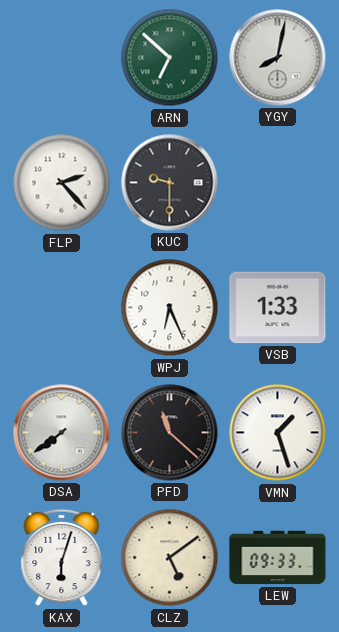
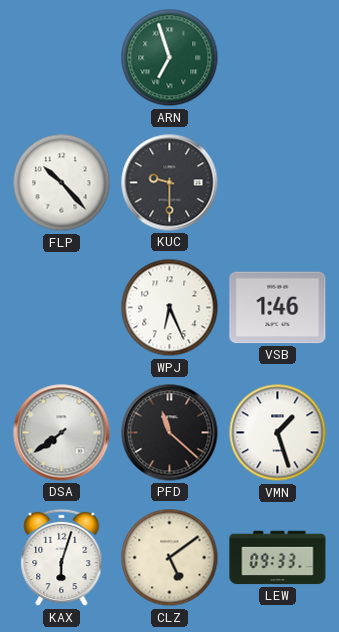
ARN: 6:52 -> 6:57 (170, 58)
YGY: 8:02 -> none (278, 58)
FLP: 2:23 -> 10:23 (62, 183)
VSB: 1:33 -> 1:46 (278, 308)
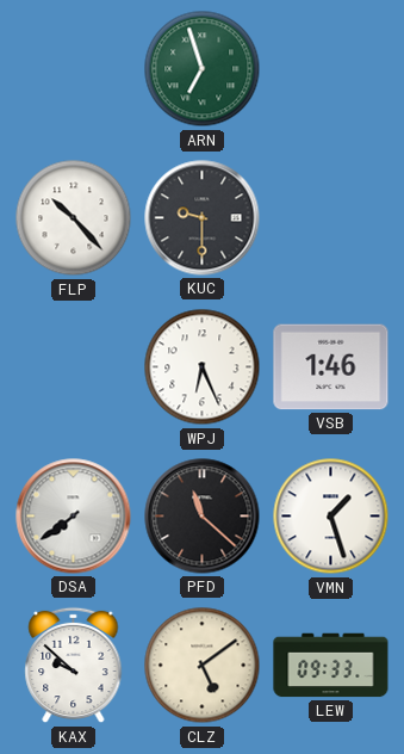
KAX: 6:03 -> 9:52 (74, 666)
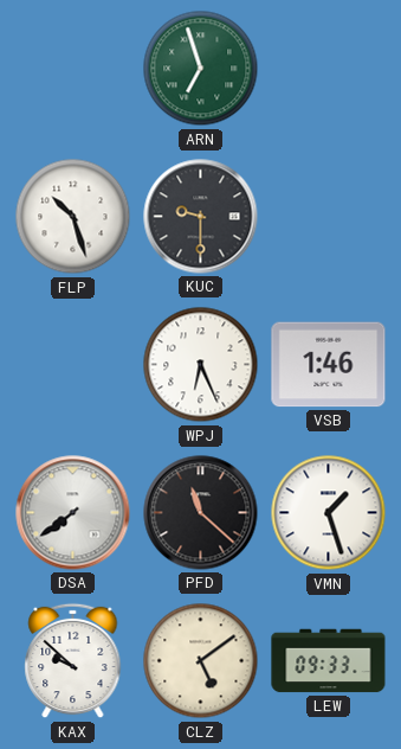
FLP: 10:23 -> 10:27 (73, 217)
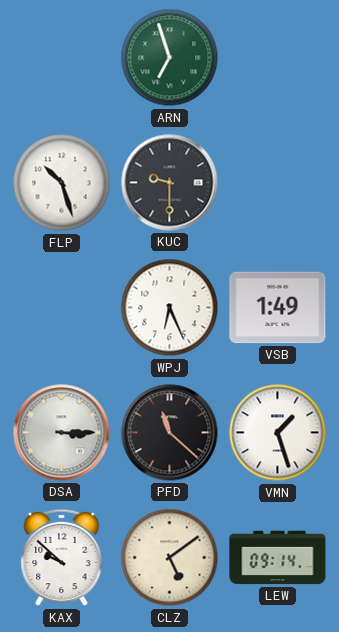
VSB: 1:46 -> 1:49 (278, 308)
DSA: 7:39 -> 3:15 (62, 433)
LEW: 09:33 -> 09:14 (278, 558)
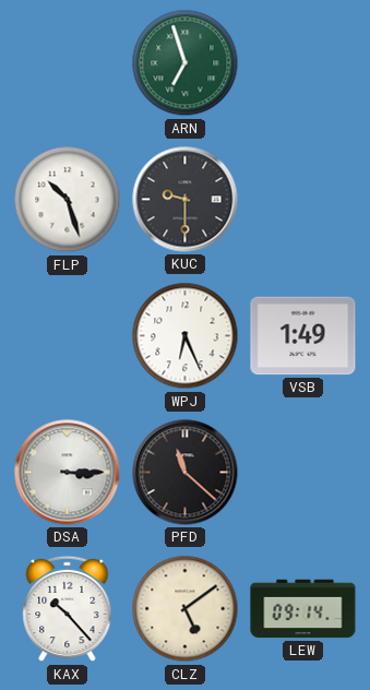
VMN: 1:27 -> none (278, 433)
KAX: 9:52 -> 10:23 (68, 609)
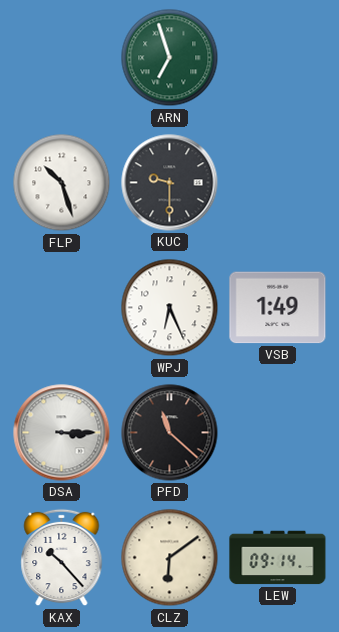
CLZ: 5:09 -> 6:09 (170, 558)
